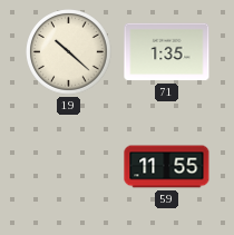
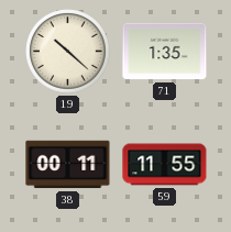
38: none -> 00:11 (68, 165)
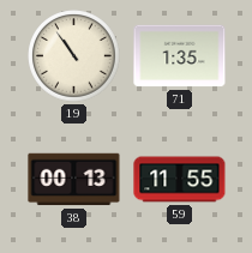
19: 10:22 -> 10:54 (74, 56)
38: 00:11 -> 00:13 (74, 180)
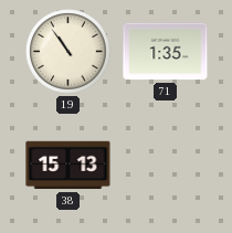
38: 00:13 -> 15:13 (68, 166)
59: 11:55 -> none (180, 180)
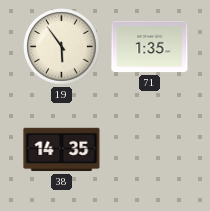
19: 10:54 -> 5:54 (62, 47)
38: 15:13 -> 14:35 (62, 150)
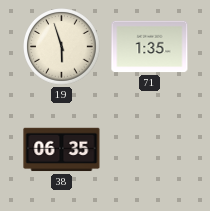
19: 5:54 -> 5:57 (62, 47)
38: 14:35 -> 06:35 (62, 150)
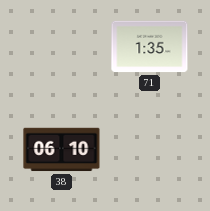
19: 5:57 -> none (62, 47)
38: 06:35 -> 06:10 (62, 150)
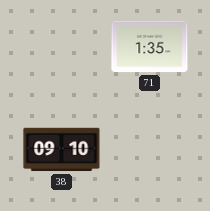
38: 06:10 -> 09:10 (62, 150)
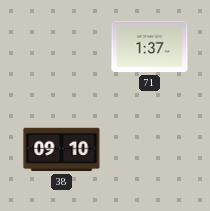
71: 1:35 -> 1:37 (150, 47)
